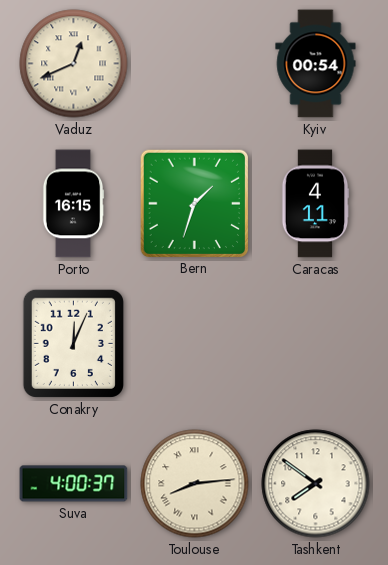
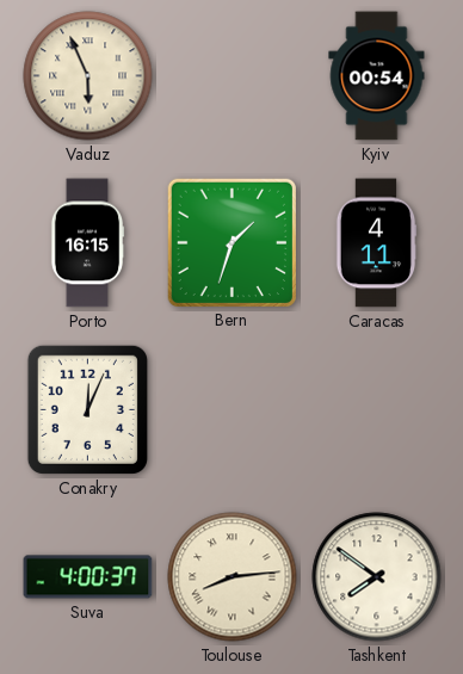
Vaduz: 12:41 -> 5:56 (88, 76)
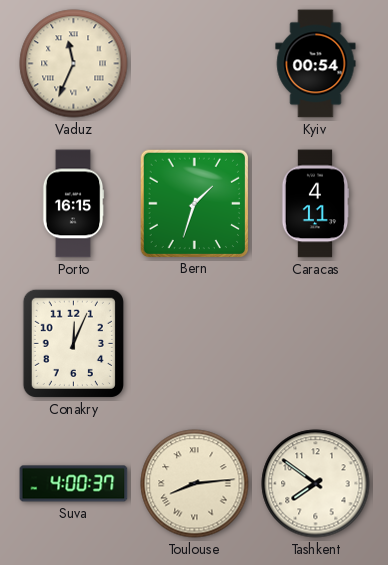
Vaduz: 5:56 -> 11:34 (74, 64)
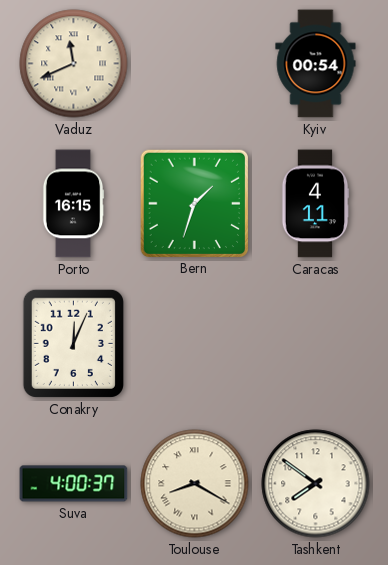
Vaduz: 11:34 -> 11:41 (74, 64)
Toulouse: 8:14 -> 8:20 (195, 484)
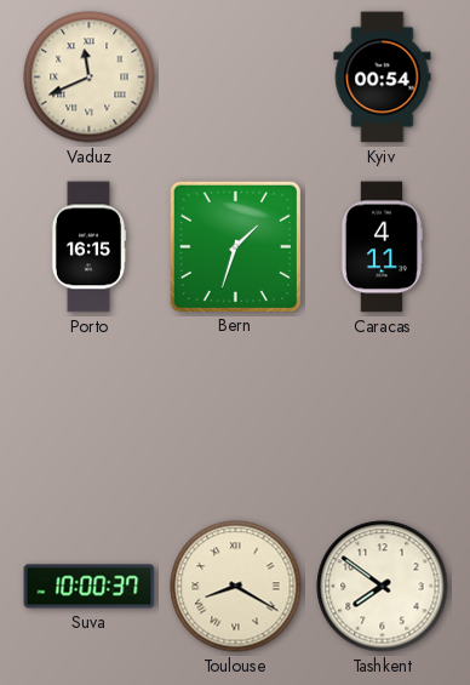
Conakry: 12:04 -> none (73, 343)
Suva: 4:00 -> 10:00 (90, 587)
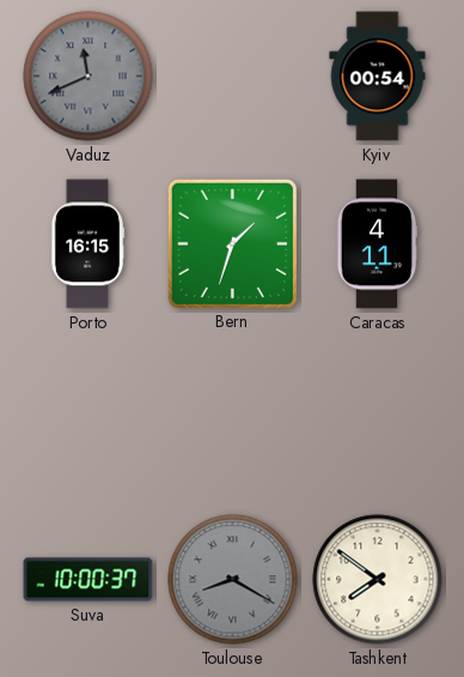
Vaduz dial: cream -> grey (88, 77)
Toulouse dial: cream -> grey (233, 580)
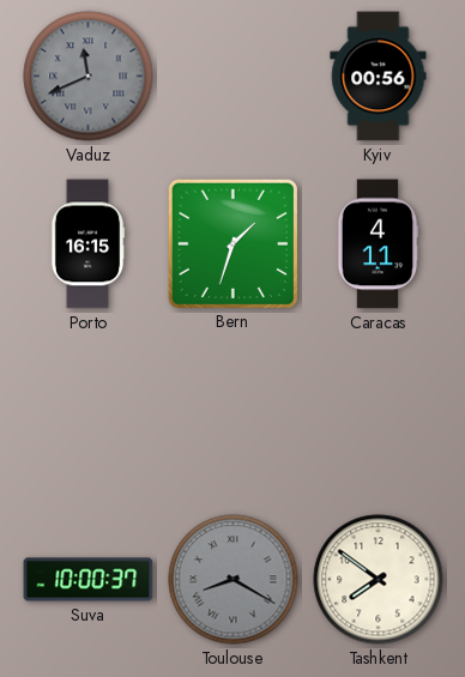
Kyiv: 00:54 -> 00:56 (379, 77)
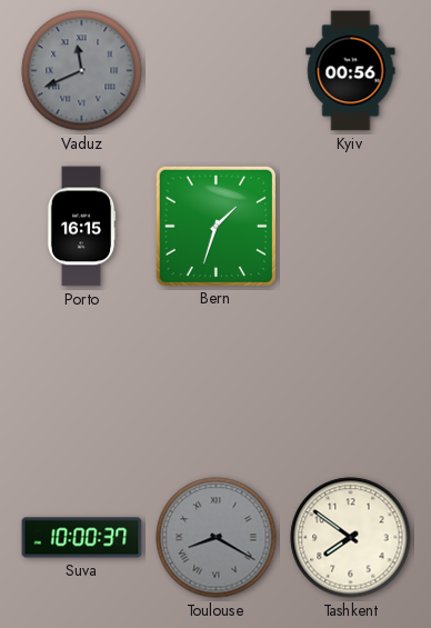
Caracas: 4:11 -> none (378, 244)
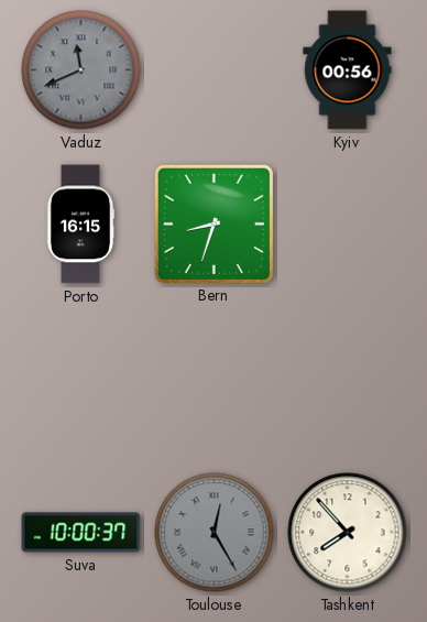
Bern: 1:33 -> 8:33 (214, 223)
Toulouse: 8:20 -> 12:25 (215, 533)
Tashkent: 7:51 -> 7:53 (348, 533)
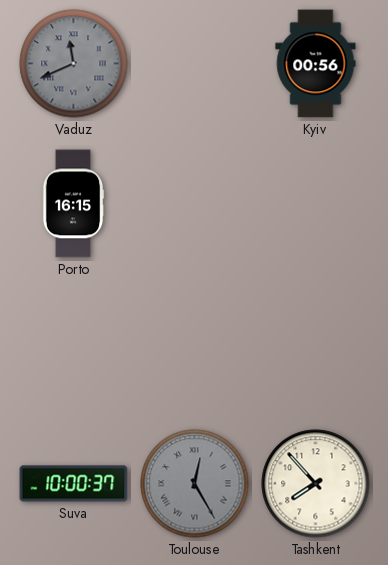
Bern: 8:33 -> none (214, 223)
